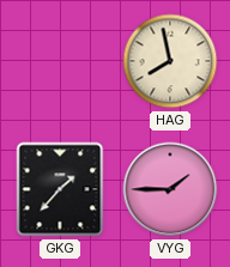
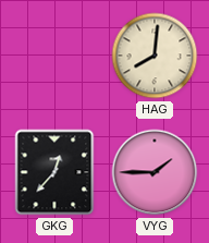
HAG: 7:58 -> 8:01 (155, 56)
GKG: 1:37 -> 12:37 (54, 172)
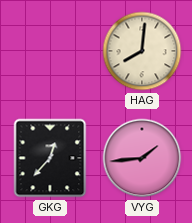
VYG: 1:45 -> 1:44 (142, 158)
